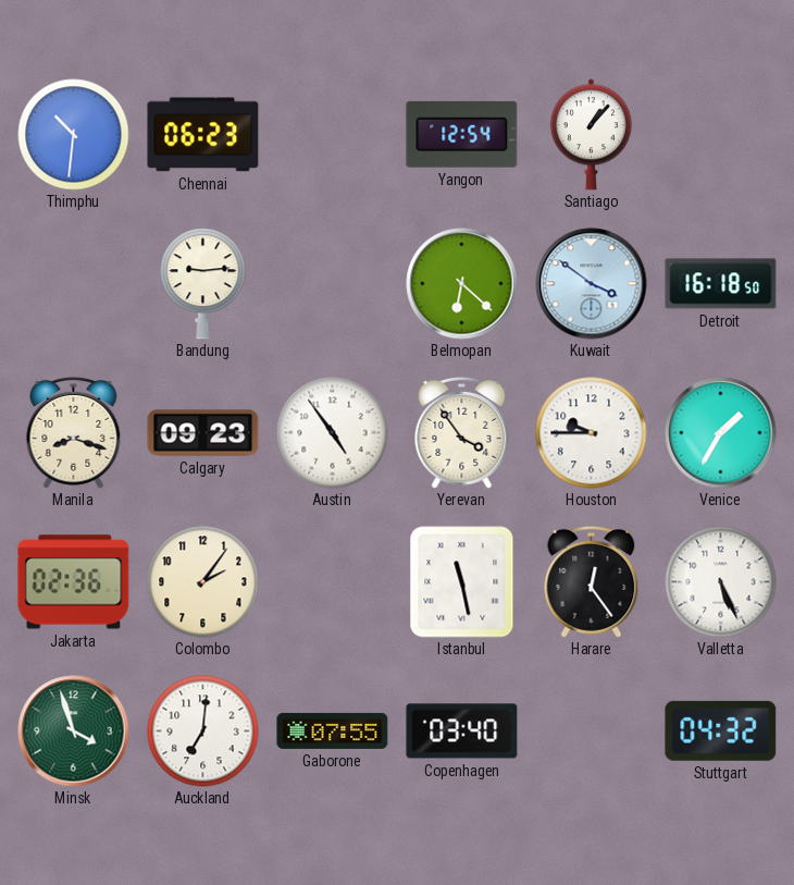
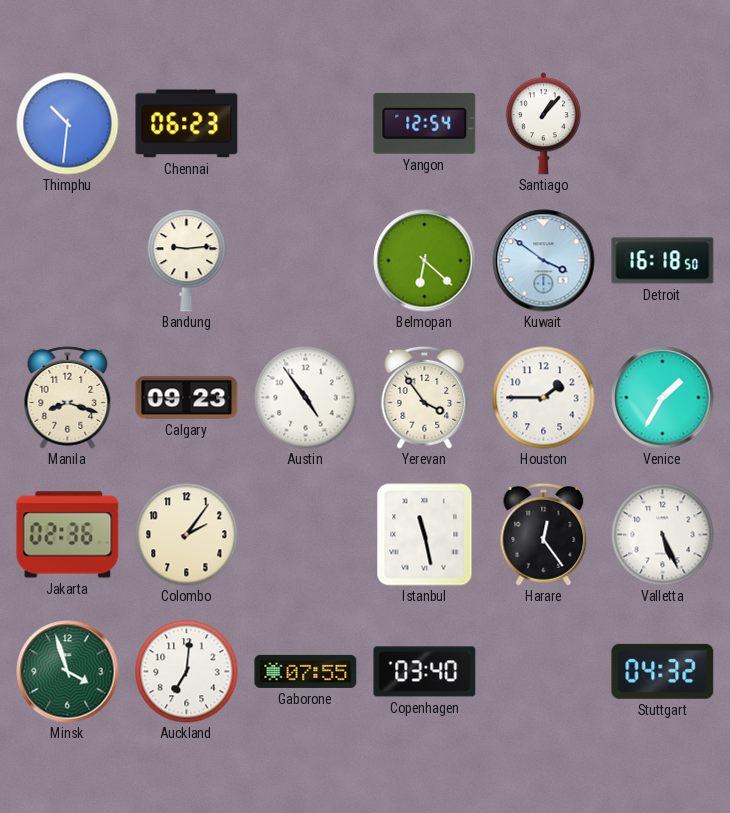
Houston: 9:45 -> 1:45 (544, 398)
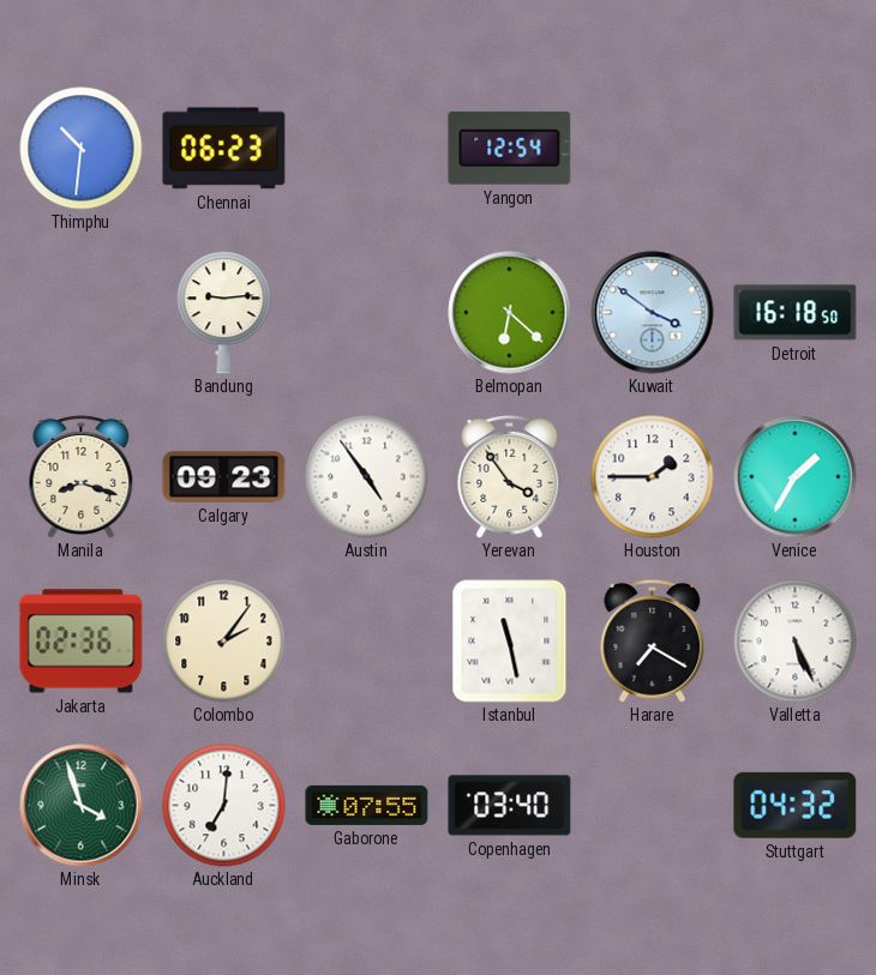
Santiago: 1:07 -> none (543, 124)
Harare: 12:24 -> 7:20 (653, 640)
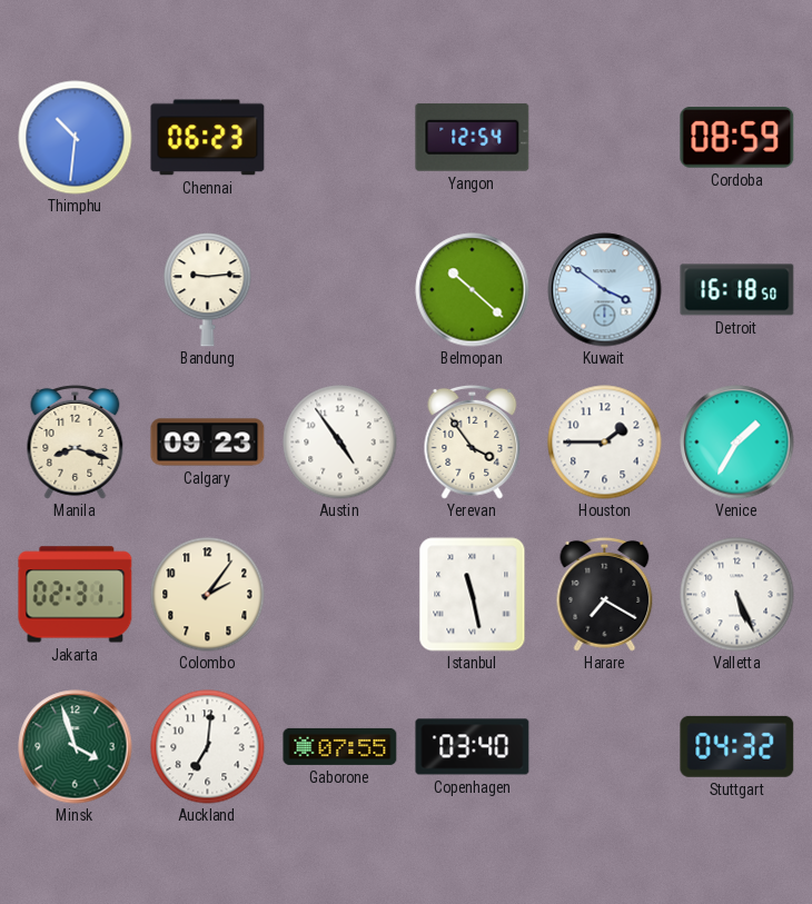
Cordoba: none -> 08:59 (737, 138)
Belmopan: 6:22 -> 10:22 (473, 290)
Jakarta: 02:36 -> 02:31 (76, 595)
